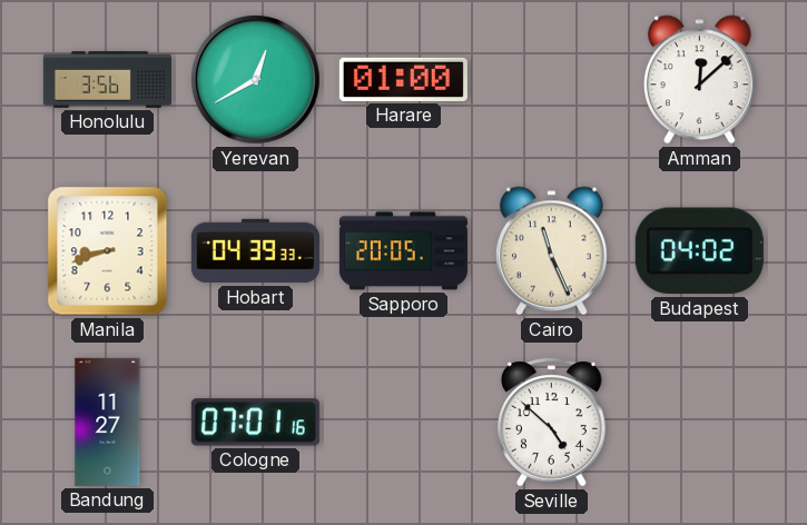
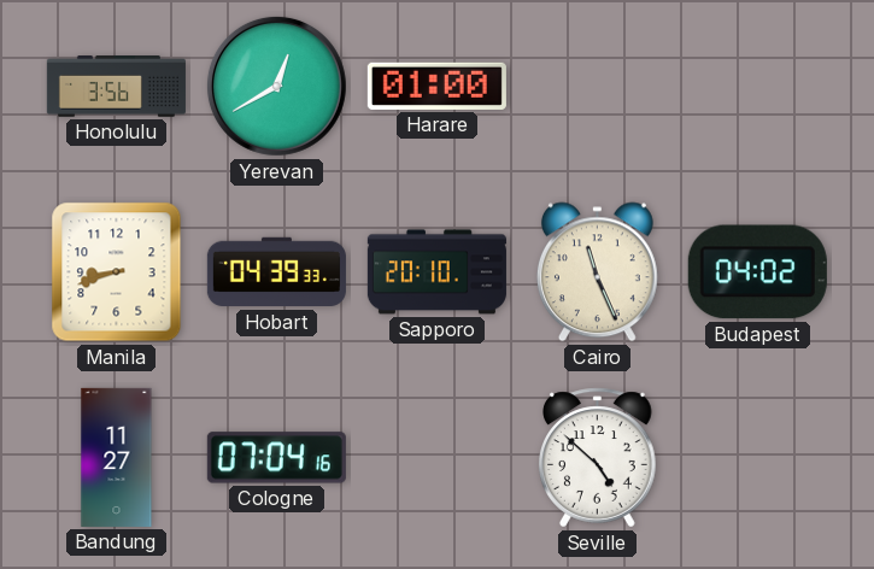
Amman: 12:08 -> none (699, 80)
Sapporo: 20:05 -> 20:10 (436, 272)
Cologne: 07:01 -> 07:04 (276, 458)
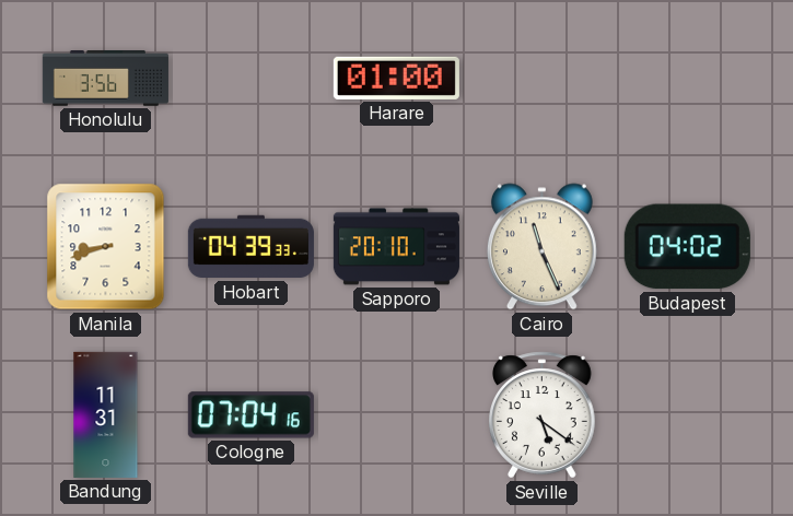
Yerevan: 12:40 -> none (276, 86)
Bandung: 11:27 -> 11:31 (106, 414)
Seville: 4:52 -> 5:21 (543, 415)
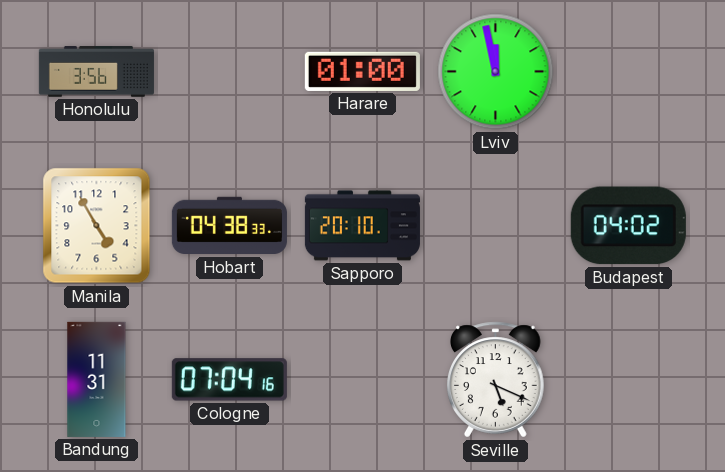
Lviv: none -> 11:58 (496, 72)
Manila: 8:42 -> 4:55 (97, 226)
Hobart: 04:39 -> 04:38 (229, 226)
Cairo: 11:26 -> none (541, 247)
Seville: 5:21 -> 5:19 (496, 380)
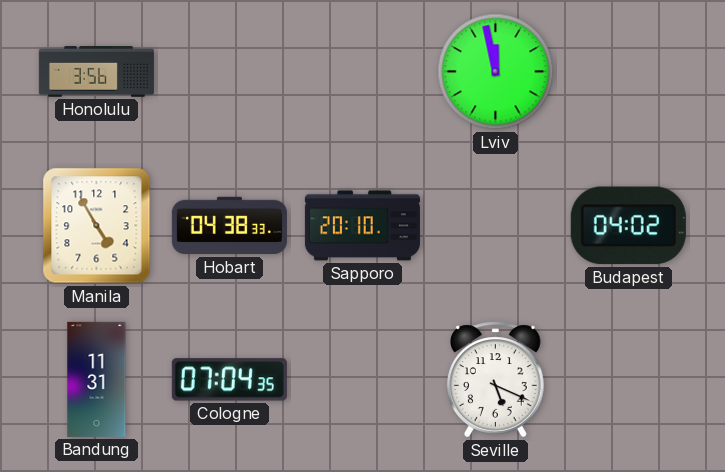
Harare: 01:00 -> none (362, 71)
Cologne: 07:04:16 -> 07:04:35 (229, 380)
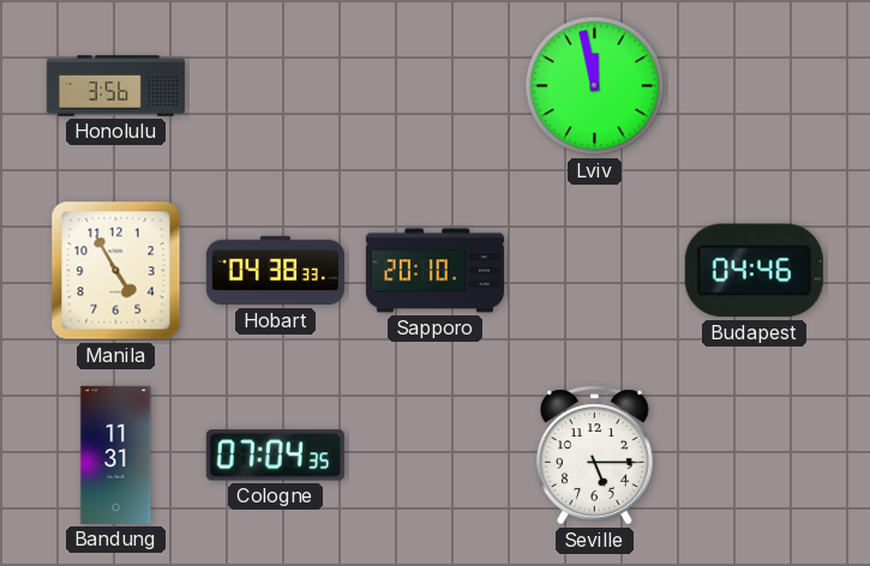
Budapest: 04:02 -> 04:46 (754, 271)
Seville: 5:19 -> 5:15 (595, 456)
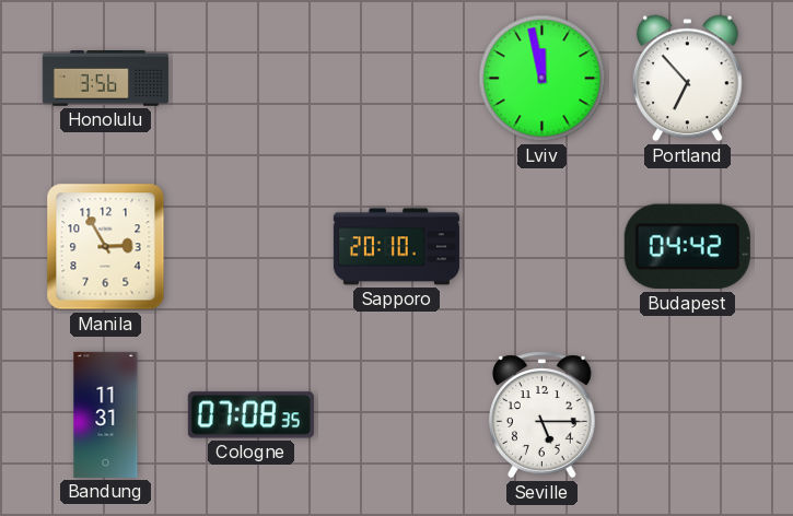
Portland: none -> 6:53 (687, 79)
Manila: 4:55 -> 2:55 (106, 247)
Hobart: 04:38 -> none (275, 271)
Budapest: 04:46 -> 04:42 (687, 247)
Cologne: 07:04 -> 07:08 (250, 415)
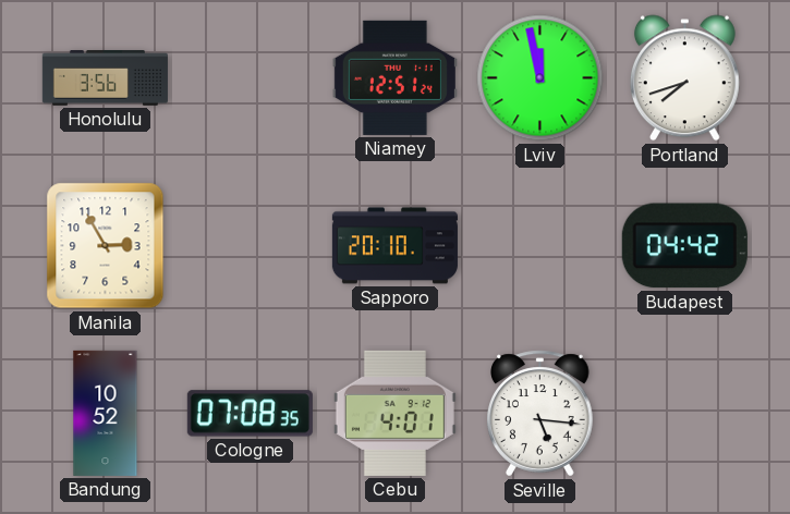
Niamey: none -> 12:51 (394, 77)
Portland: 6:53 -> 7:42 (684, 78)
Bandung: 11:31 -> 10:52 (106, 413)
Cebu: none -> 4:01 (394, 413)
Seville: 5:15 -> 5:16 (540, 414)
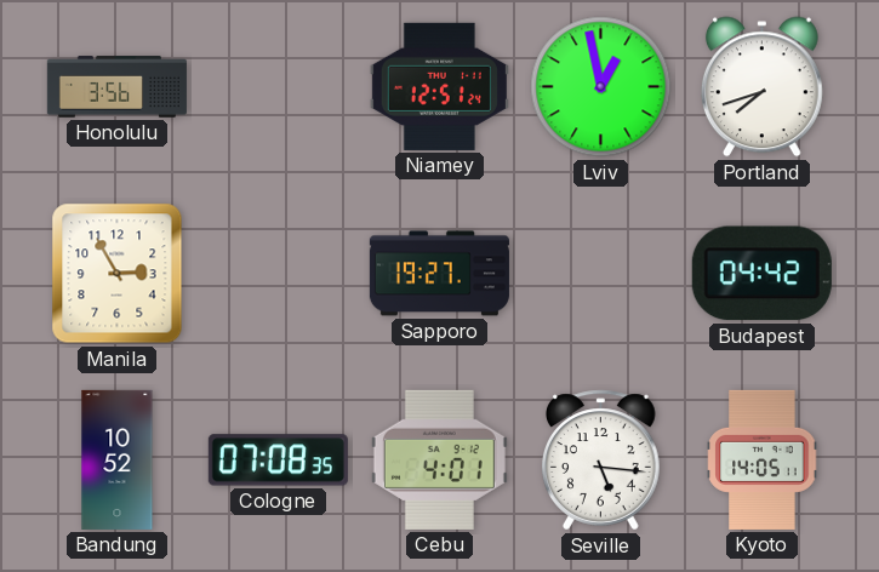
Lviv: 11:58 -> 12:58 (601, 87)
Sapporo: 20:10 -> 19:27 (439, 274)
Kyoto: none -> 14:05 (763, 459)
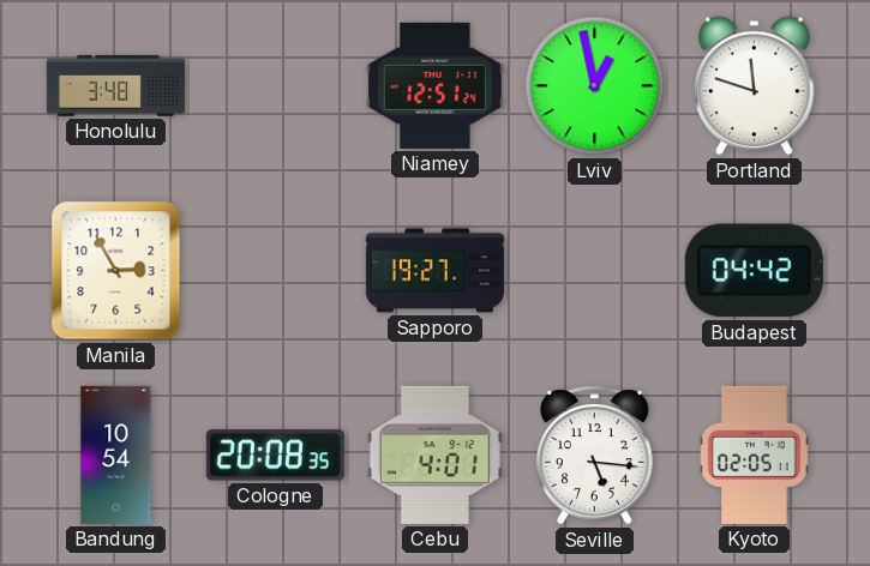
Honolulu: 3:56 -> 3:48 (115, 86)
Portland: 7:42 -> 11:48 (754, 86)
Bandung: 10:52 -> 10:54 (116, 454)
Cologne: 07:08 -> 20:08 (275, 456)
Kyoto: 14:05 -> 02:05 (755, 454)
